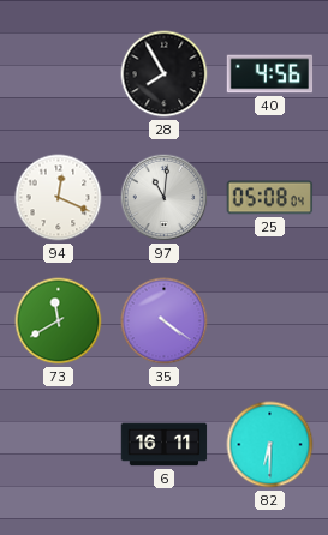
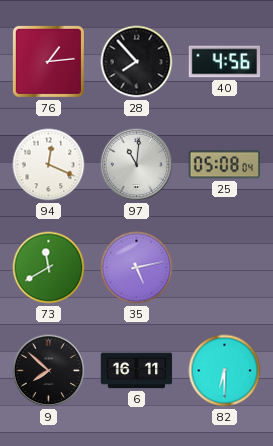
76: none -> 1:14 (48, 61)
28: 7:55 -> 7:53 (137, 62)
35: 4:21 -> 5:13 (137, 268)
9: none -> 7:52 (49, 371)
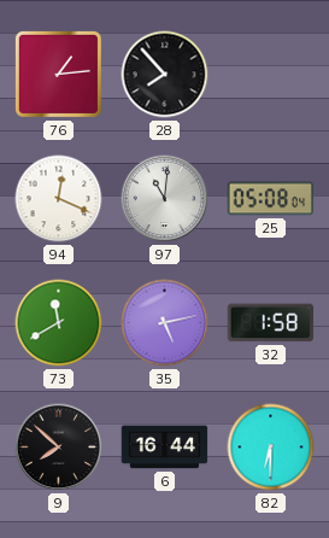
40: 4:56 -> none (225, 62)
32: none -> 1:58 (271, 323)
6: 16:11 -> 16:44 (165, 448)
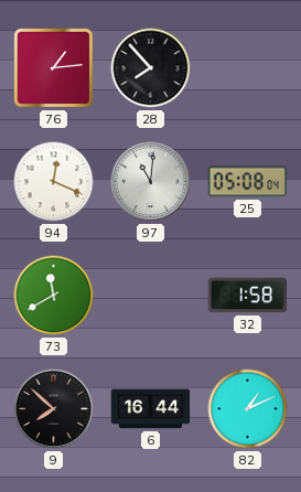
35: 5:13 -> none (165, 323)
82: 6:30 -> 1:11 (248, 409)
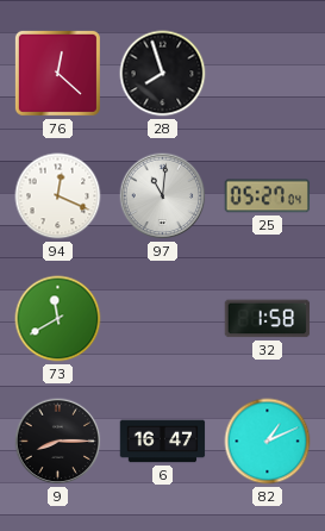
76: 1:14 -> 12:22 (57, 73)
28: 7:53 -> 7:57 (163, 74)
25: 05:08 -> 05:27 (268, 196)
9: 7:52 -> 8:15 (58, 442)
6: 16:44 -> 16:47 (163, 442)
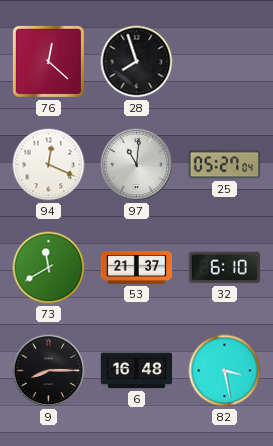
53: none -> 21:37 (137, 267)
32: 1:58 -> 6:10 (225, 268)
6: 16:47 -> 16:48 (137, 371)
82: 1:11 -> 3:28 (225, 371)
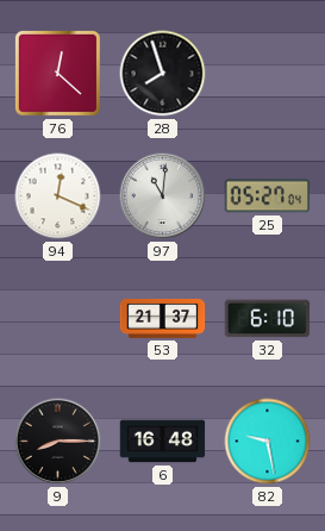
73: 11:40 -> none (49, 268)
82: 3:28 -> 9:28 (268, 442)
